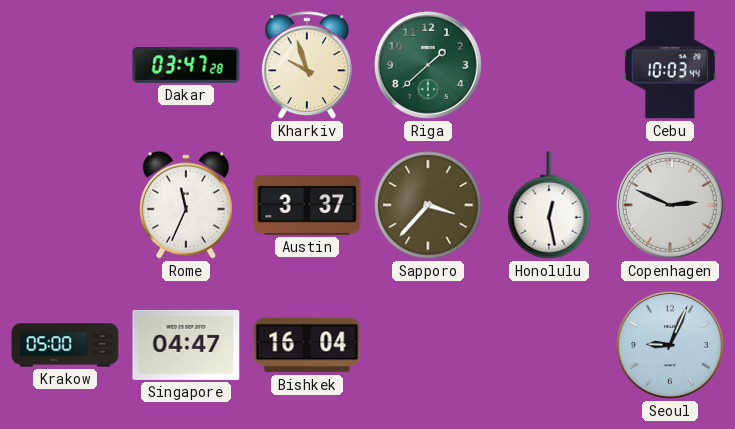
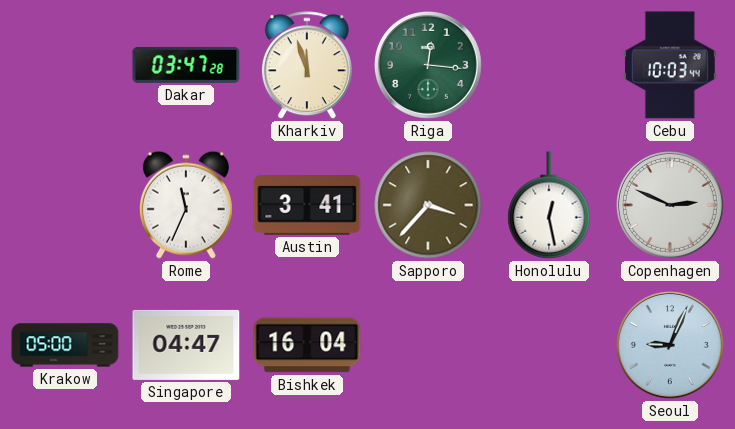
Kharkiv: 9:57 -> 11:57 (307, 66)
Riga: 1:38 -> 12:16 (428, 65)
Austin: 3:37 -> 3:41 (307, 206)
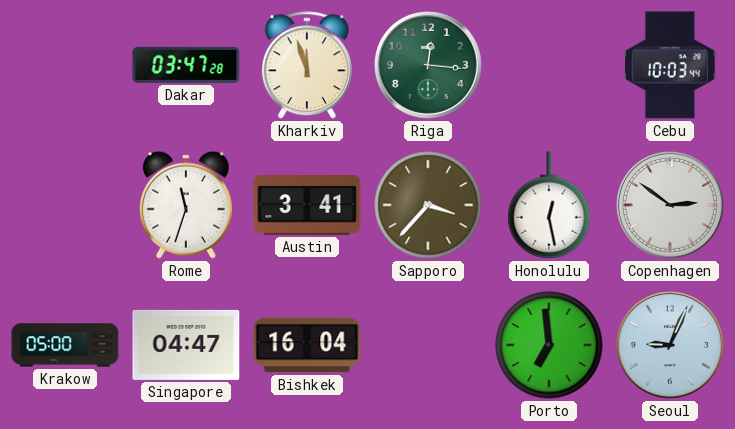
Rome: 11:34 -> 11:33 (186, 205)
Copenhagen: 2:49 -> 2:51 (670, 205)
Porto: none -> 6:59 (549, 345)
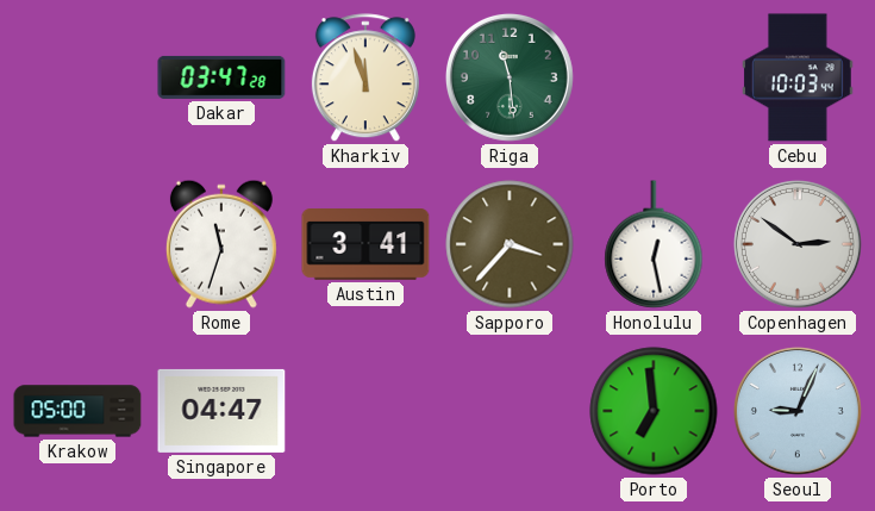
Riga: 12:16 -> 11:29 (510, 77)
Bishkek: 16:04 -> none (307, 345)
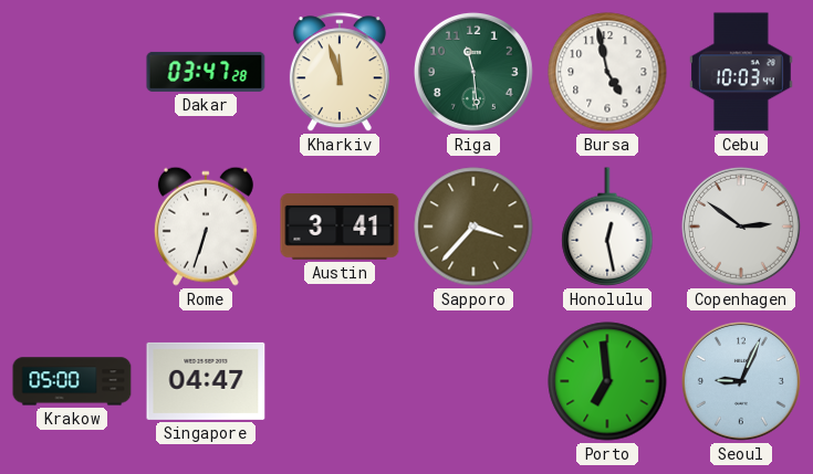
Bursa: none -> 4:58 (607, 72)
Rome: 11:33 -> 6:33 (206, 227)
